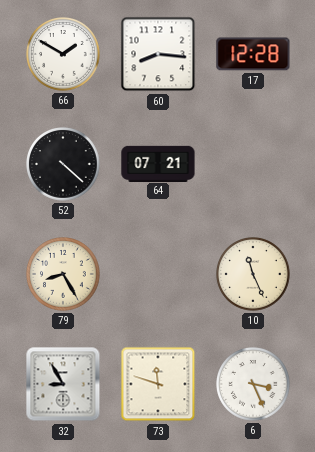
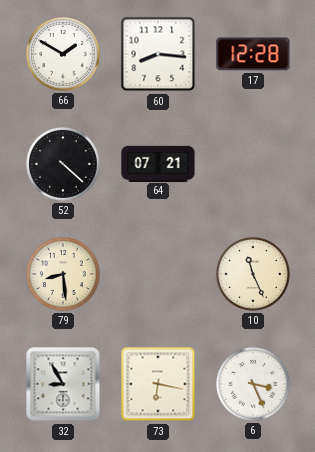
79: 8:25 -> 8:29 (64, 275)
73: 11:48 -> 6:17 (158, 384)
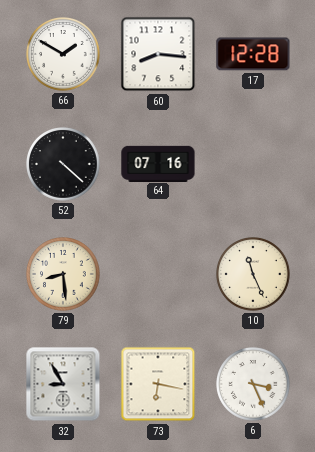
64: 07:21 -> 07:16 (158, 163)
